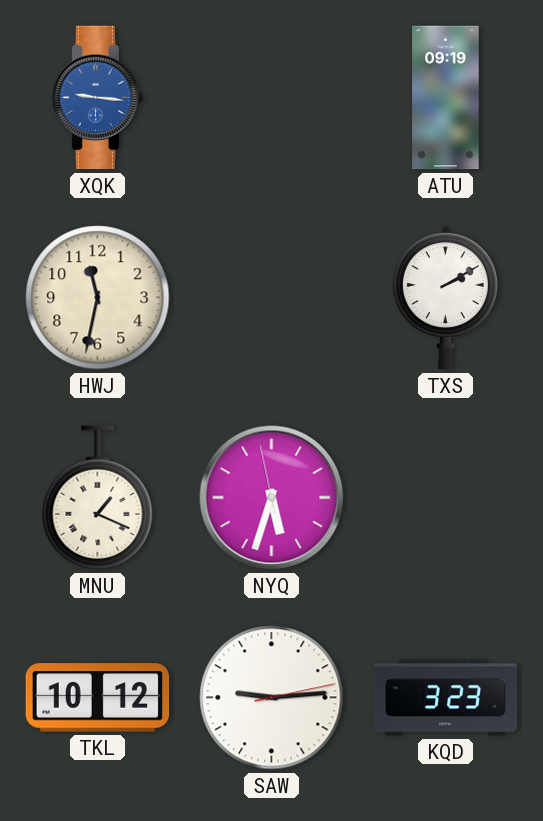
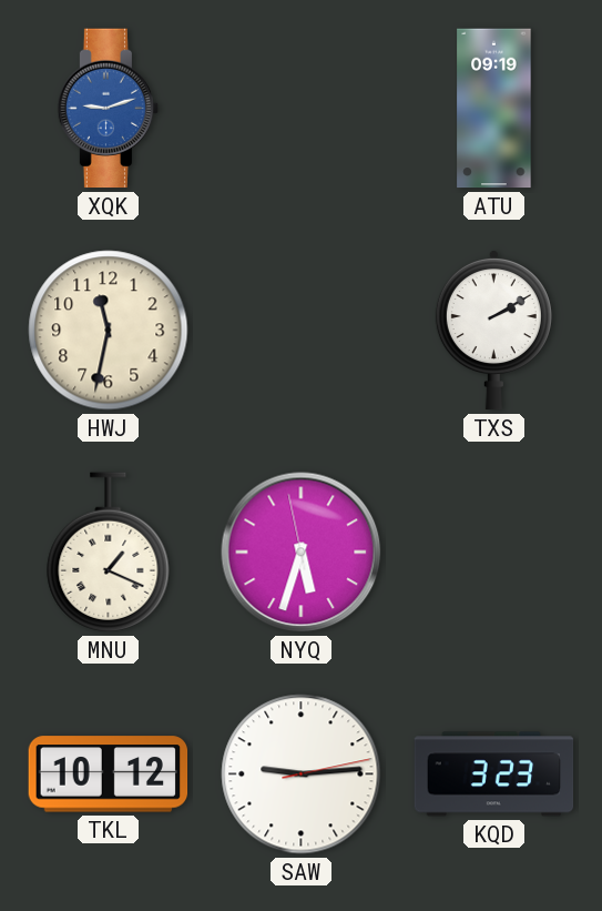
XQK: 9:16 -> 9:12 (109, 109)
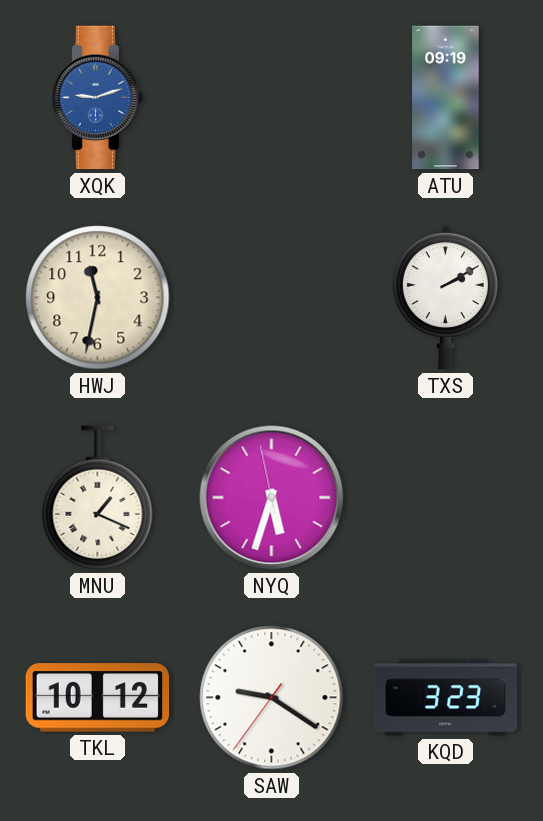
SAW: 9:14 -> 9:20 (272, 698)
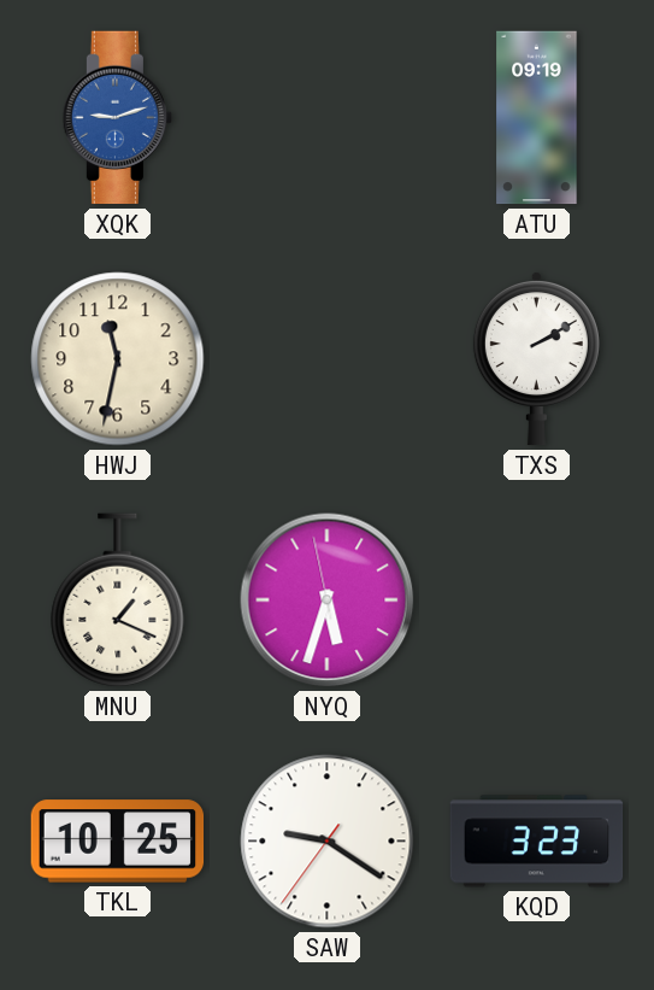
TKL: 10:12 -> 10:25 (118, 842)
